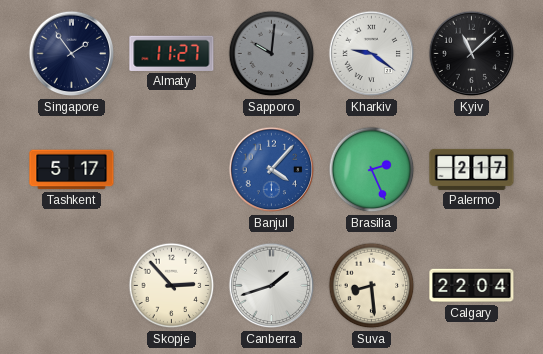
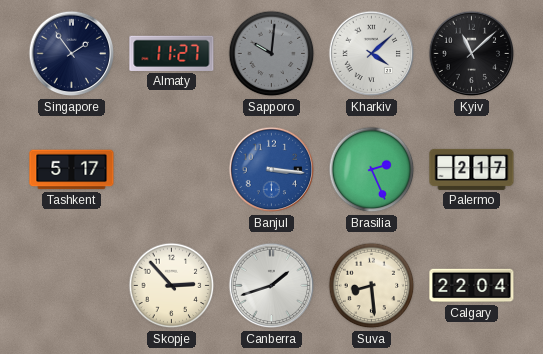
Kharkiv: 9:21 -> 4:08 (372, 54)
Banjul: 4:07 -> 3:16 (272, 170)
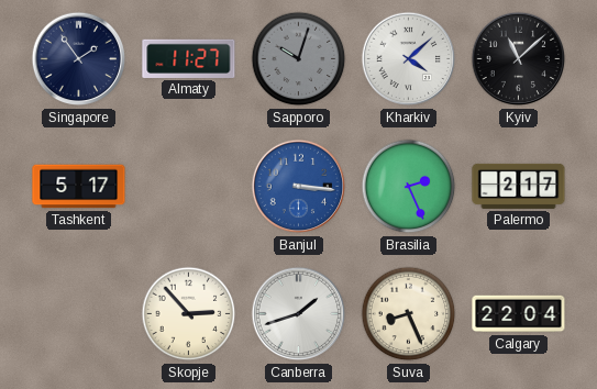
Sapporo: 10:01 -> 10:03 (299, 59)
Suva: 8:29 -> 8:26 (409, 314)
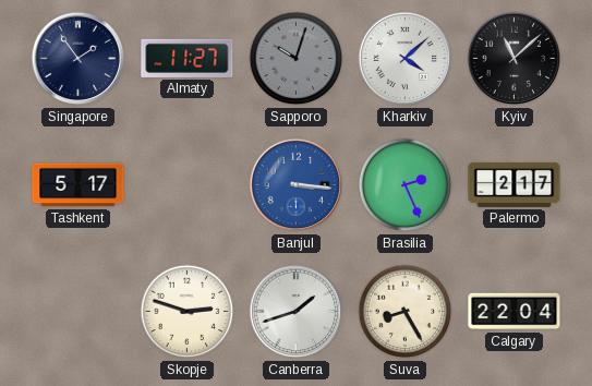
Skopje: 2:53 -> 2:48 (188, 312)
Suva: 8:26 -> 8:25 (406, 312)
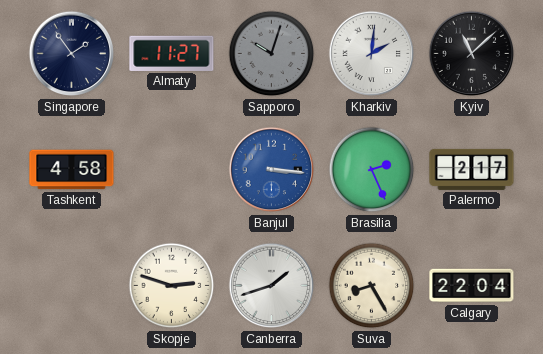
Kharkiv: 4:08 -> 2:01 (372, 54)
Tashkent: 5:17 -> 4:58 (72, 170)
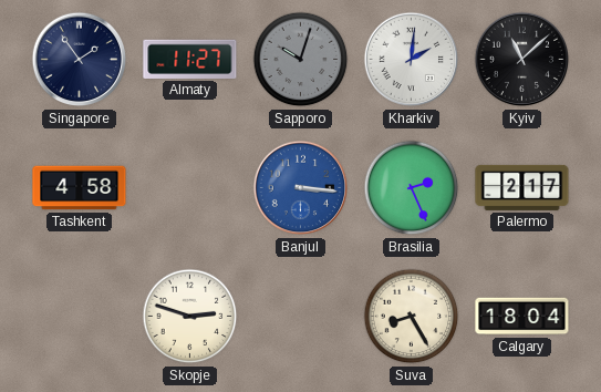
Canberra: 1:42 -> none (272, 286)
Calgary: 22:04 -> 18:04 (522, 317)
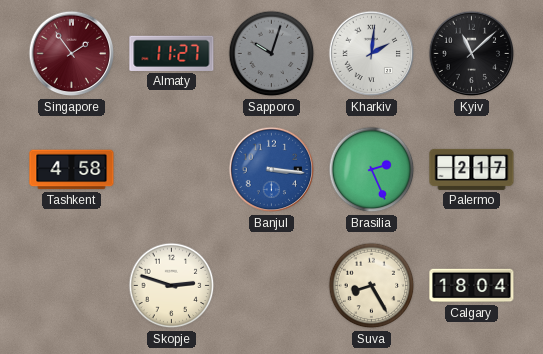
Singapore dial: navy -> burgundy (72, 54)
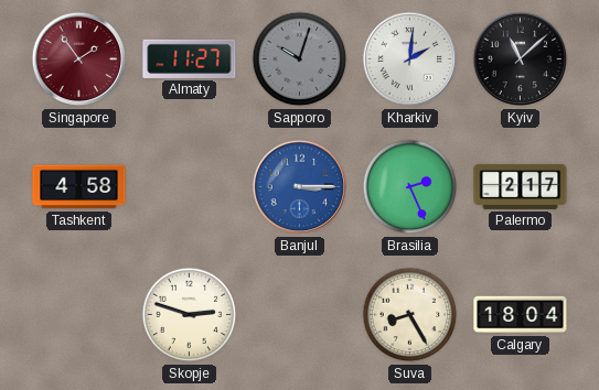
Banjul: 3:16 -> 3:15 (300, 187)
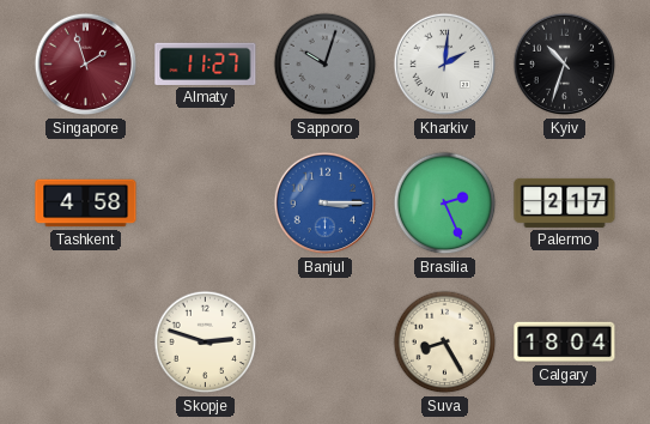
Singapore: 1:54 -> 1:57 (86, 65)
Kyiv: 11:08 -> 10:33 (565, 65)
